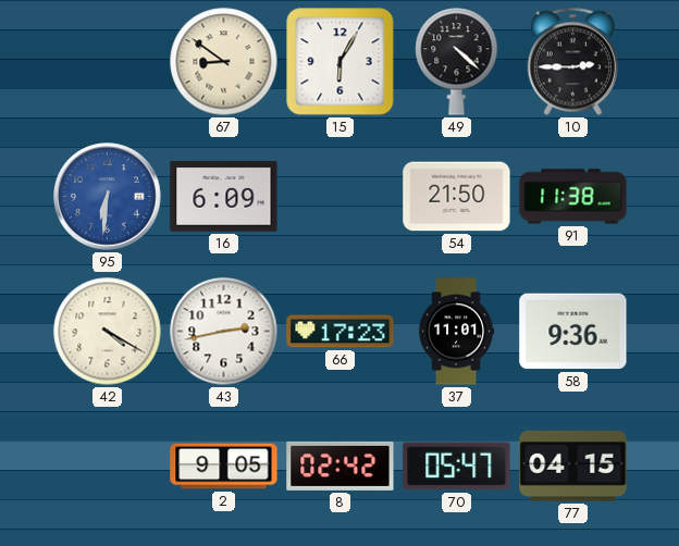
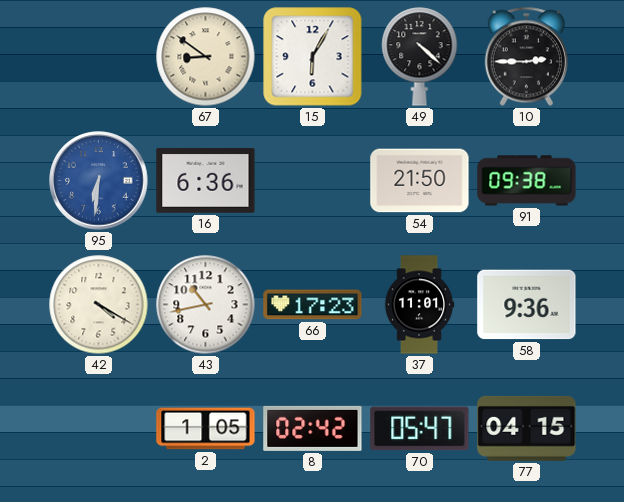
16: 6:09 -> 6:36 (206, 181)
91: 11:38 -> 09:38 (527, 181)
43: 2:43 -> 10:43 (206, 305)
2: 9:05 -> 1:05 (206, 429)
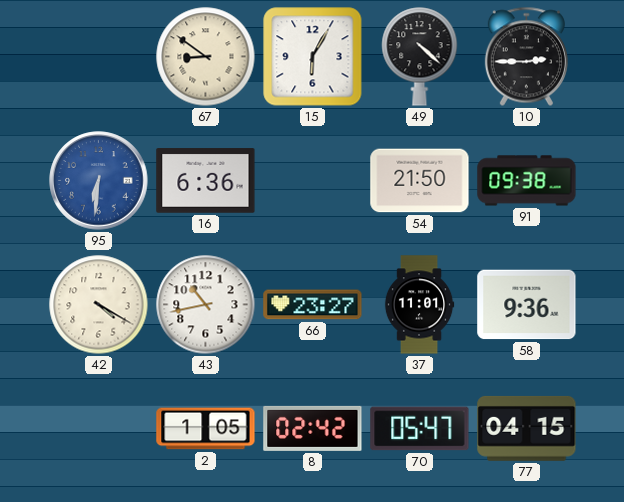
66: 17:23 -> 23:27 (313, 305)
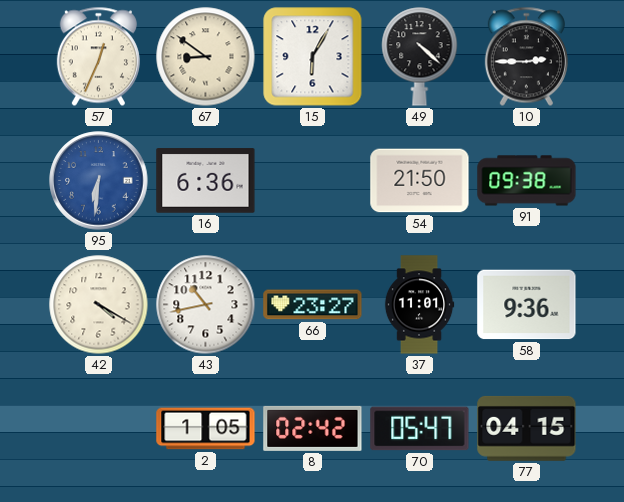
57: none -> 12:34 (98, 57)
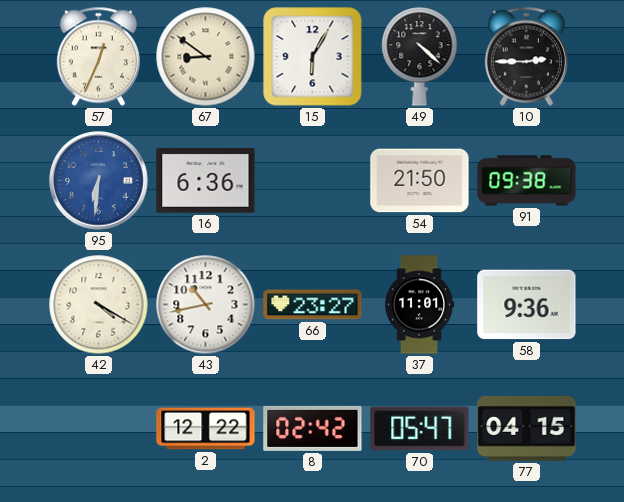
2: 1:05 -> 12:22 (206, 429)
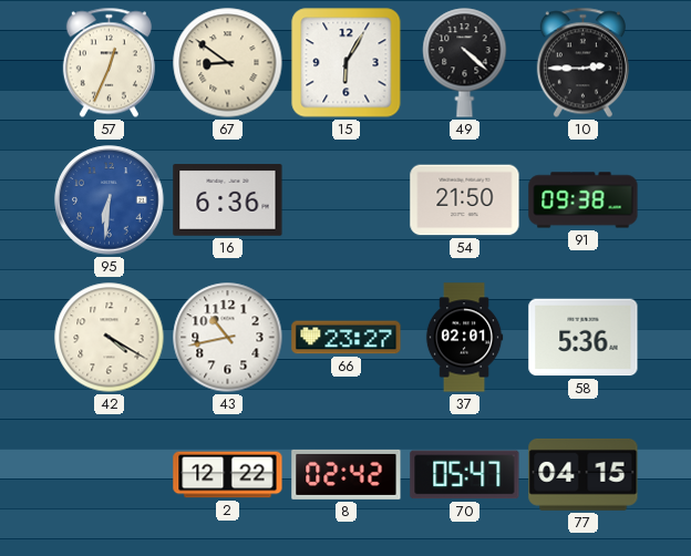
37: 11:01 -> 02:01 (464, 338)
58: 9:36 -> 5:36 (584, 338)
